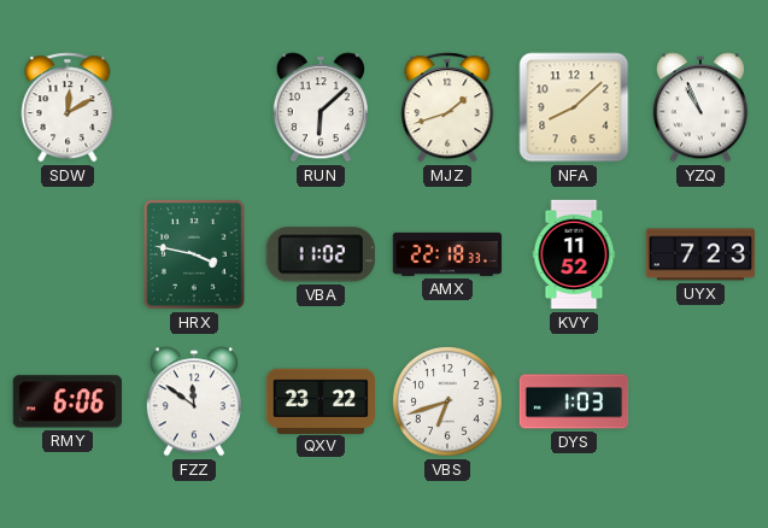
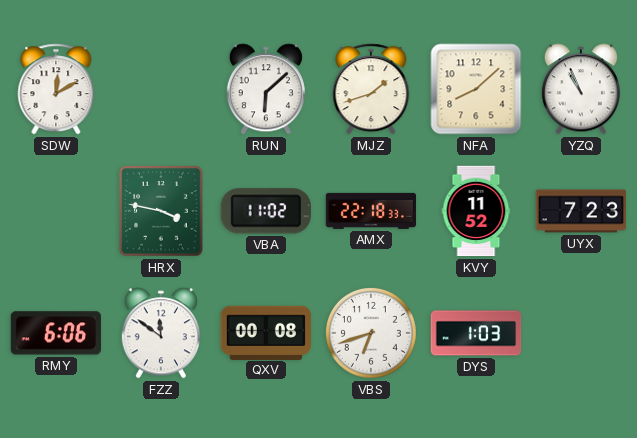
QXV: 23:22 -> 00:08 (265, 332)
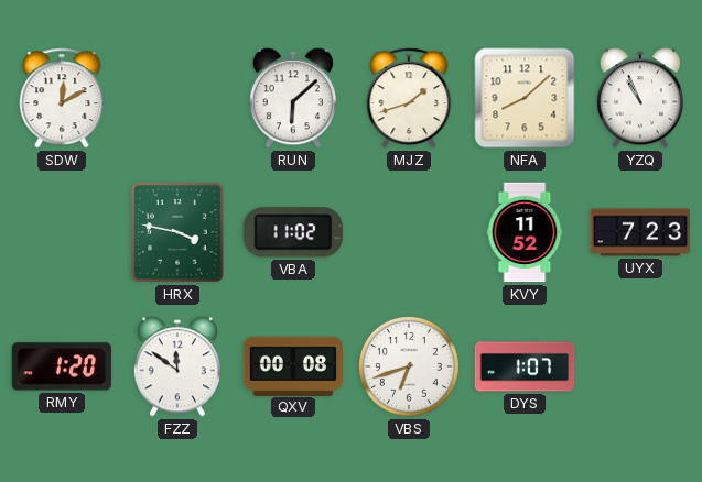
AMX: 22:18 -> none (371, 211)
RMY: 6:06 -> 1:20 (61, 366)
DYS: 1:03 -> 1:07 (525, 366)
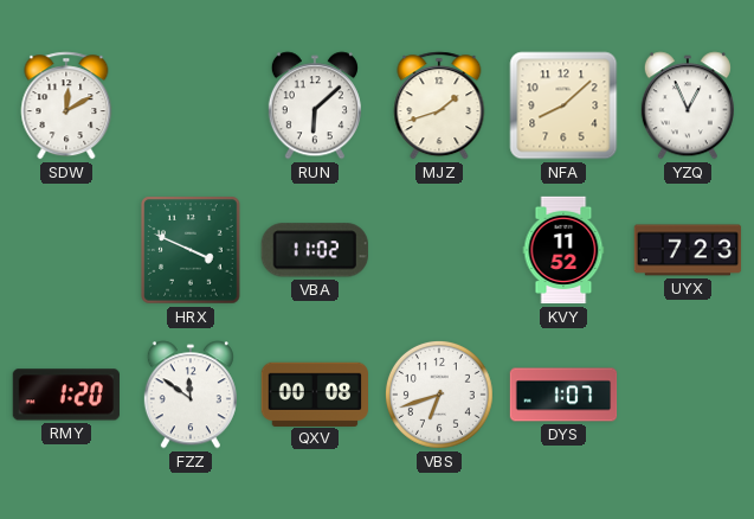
YZQ: 10:56 -> 12:56 (688, 105)
HRX: 3:47 -> 3:49 (191, 250)
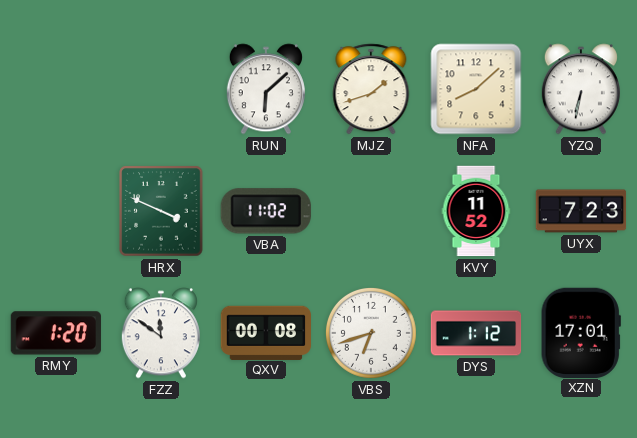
SDW: 12:10 -> none (66, 105)
YZQ: 12:56 -> 6:32 (581, 89)
DYS: 1:07 -> 1:12 (476, 333)
XZN: none -> 17:01 (581, 332)
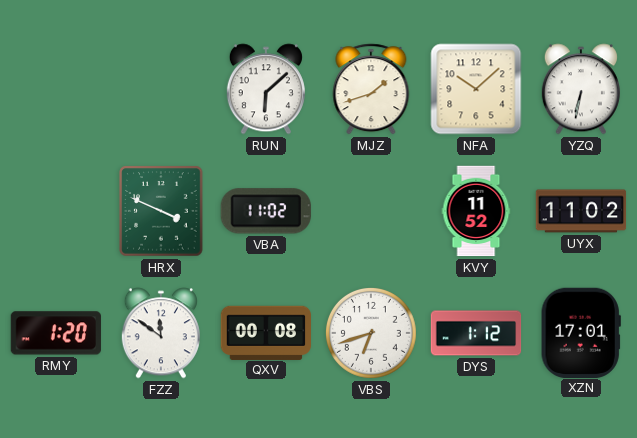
NFA: 8:08 -> 10:08 (476, 89)
UYX: 7:23 -> 11:02 (581, 211)
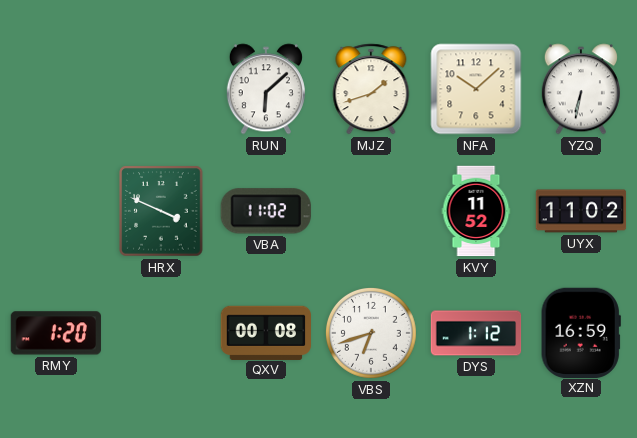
FZZ: 11:51 -> none (161, 333)
XZN: 17:01 -> 16:59 (581, 332)
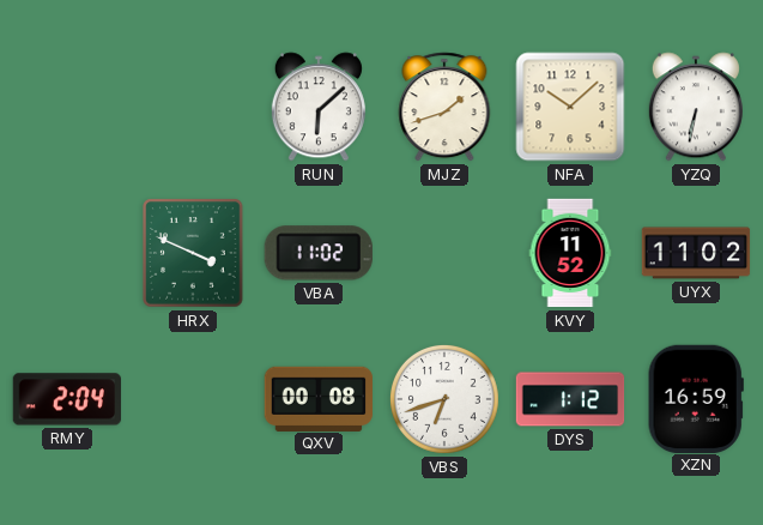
RMY: 1:20 -> 2:04 (66, 399)
